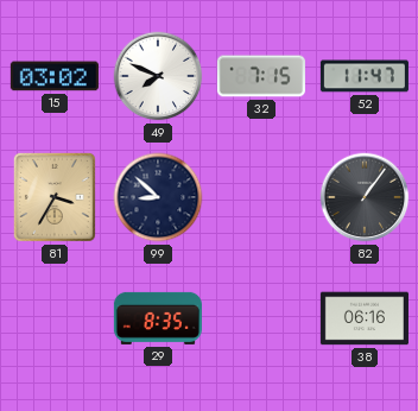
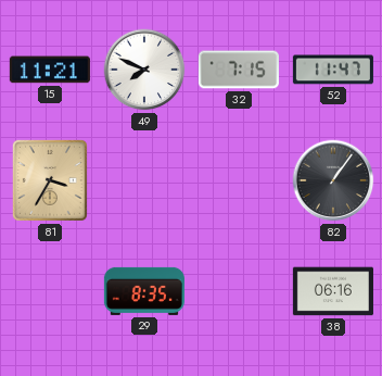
15: 03:02 -> 11:21 (50, 70)
99: 8:52 -> none (158, 197)
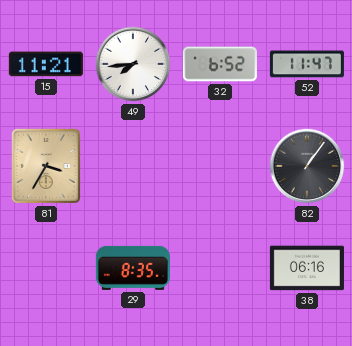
49: 7:49 -> 7:44 (133, 64)
32: 7:15 -> 6:52 (220, 64)
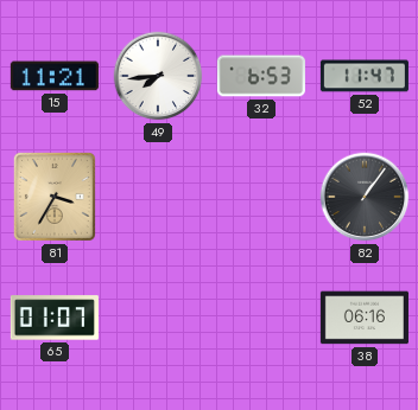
32: 6:52 -> 6:53 (261, 76)
65: none -> 01:07 (55, 318)
29: 8:35 -> none (133, 268)
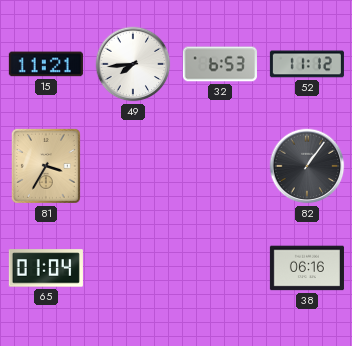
52: 11:47 -> 11:12 (307, 64)
65: 01:07 -> 01:04 (46, 268)
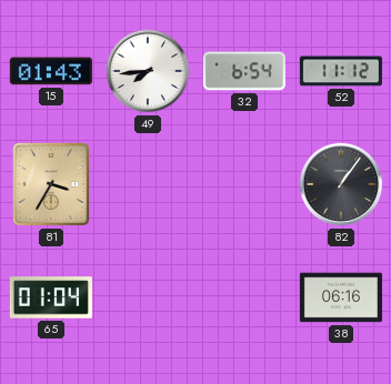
15: 11:21 -> 01:43 (51, 71)
32: 6:53 -> 6:54 (244, 71)
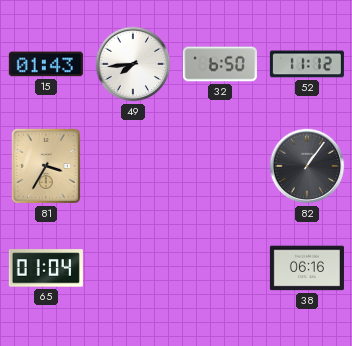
32: 6:54 -> 6:50 (220, 64)
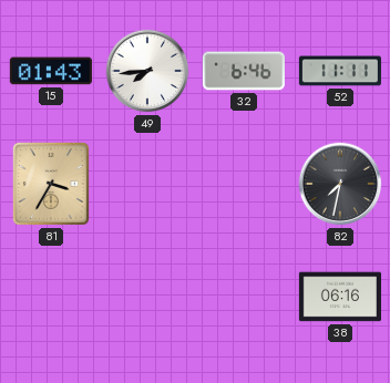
32: 6:50 -> 6:46 (244, 71)
52: 11:12 -> 11:11 (340, 71)
82: 1:06 -> 7:32 (340, 184)
65: 01:04 -> none (46, 268)
